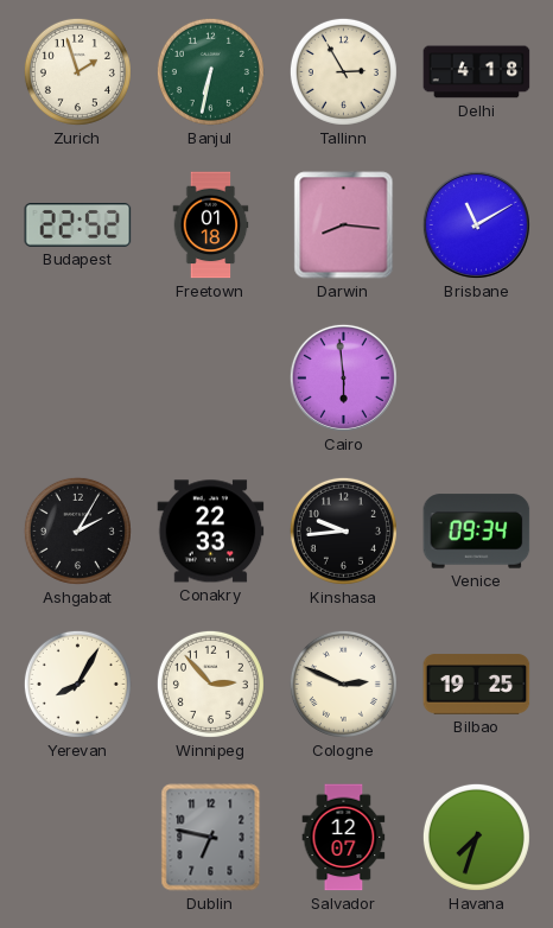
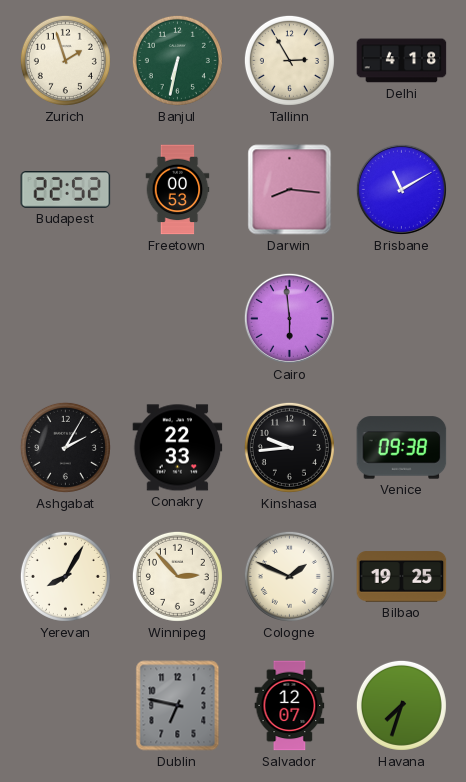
Freetown: 01:18 -> 00:53 (178, 190)
Venice: 09:34 -> 09:38 (402, 448)
Cologne: 2:49 -> 1:49 (289, 576)
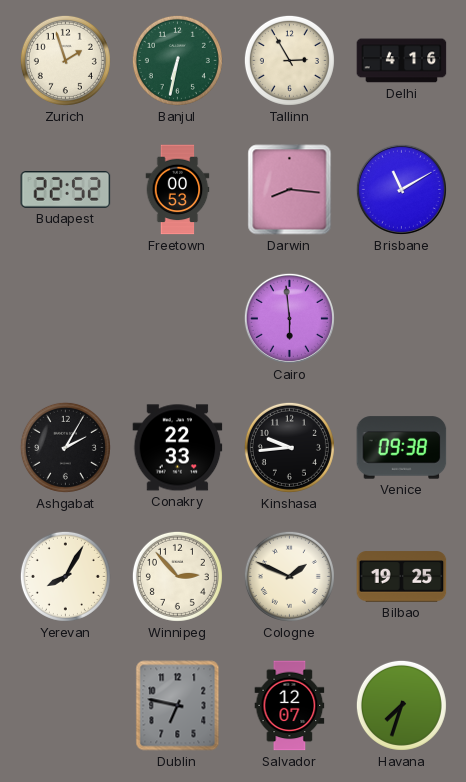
Delhi: 4:18 -> 4:16 (402, 61)
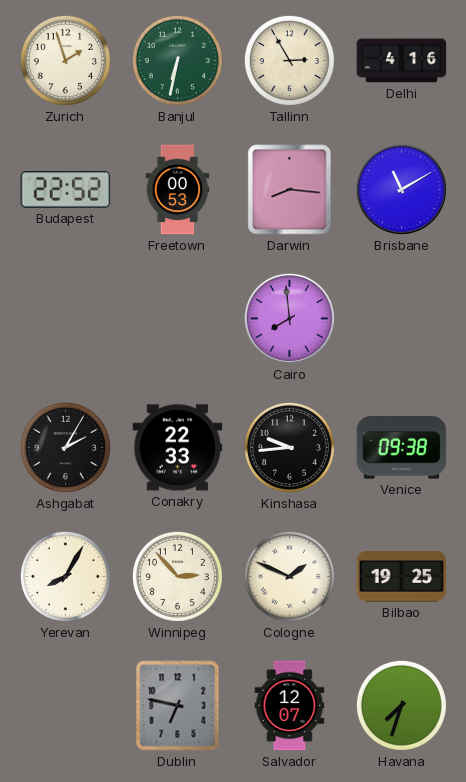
Cairo: 5:59 -> 7:59 (289, 318)
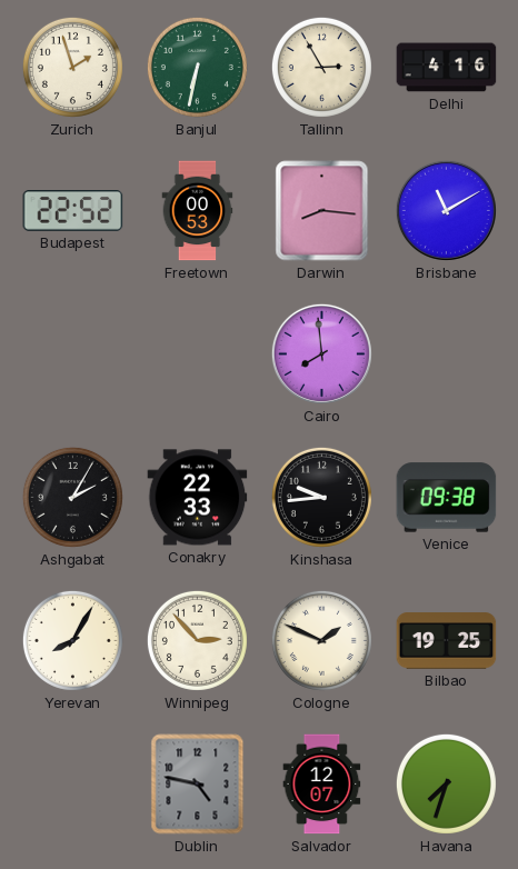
Dublin: 6:47 -> 4:47 (198, 785)
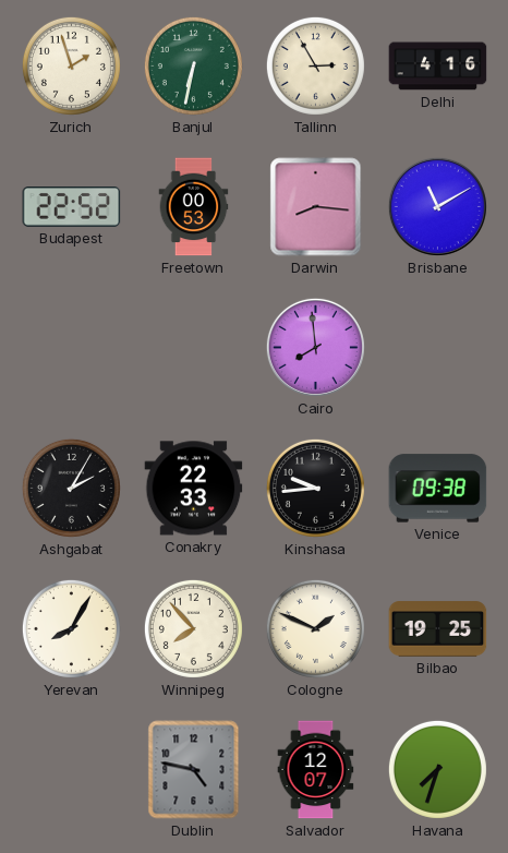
Winnipeg: 2:53 -> 7:53 (193, 628)
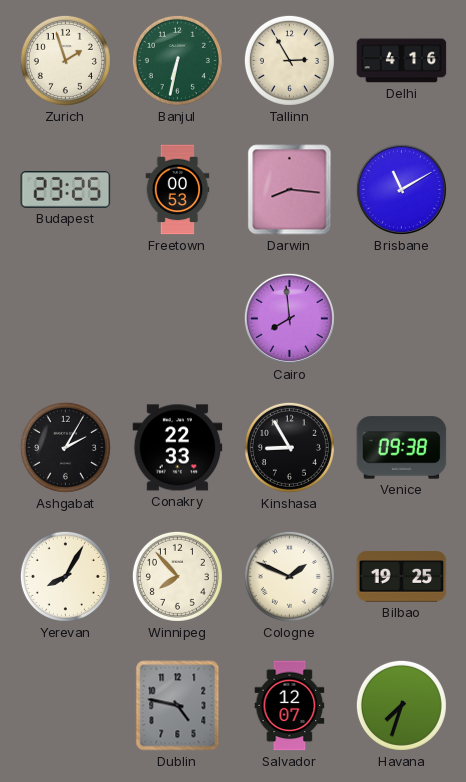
Budapest: 22:52 -> 23:25 (66, 190)
Kinshasa: 9:44 -> 8:55 (289, 447)
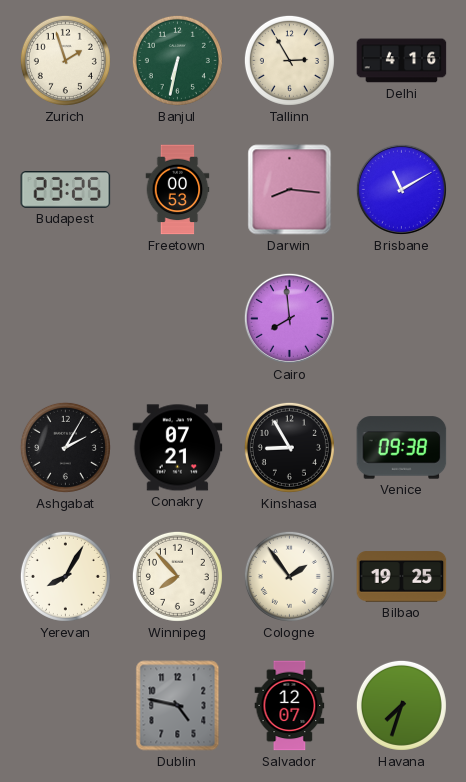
Conakry: 22:33 -> 07:21 (178, 448)
Cologne: 1:49 -> 1:54 (289, 576)
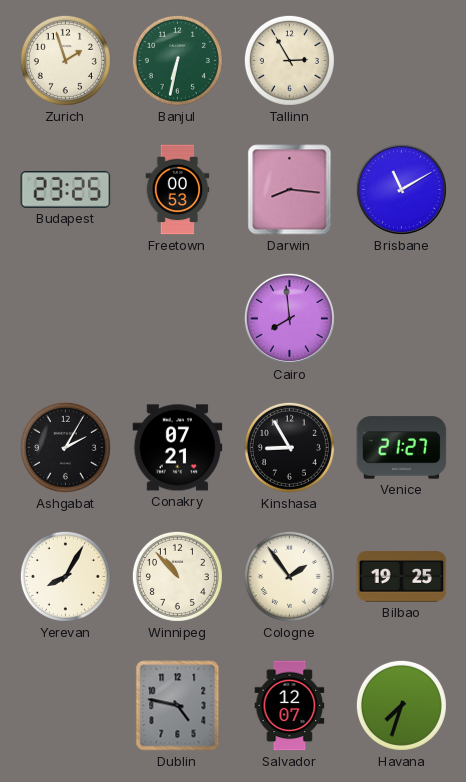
Delhi: 4:16 -> none (402, 61)
Venice: 09:38 -> 21:27 (402, 448)
Winnipeg: 7:53 -> 10:53 (177, 576)
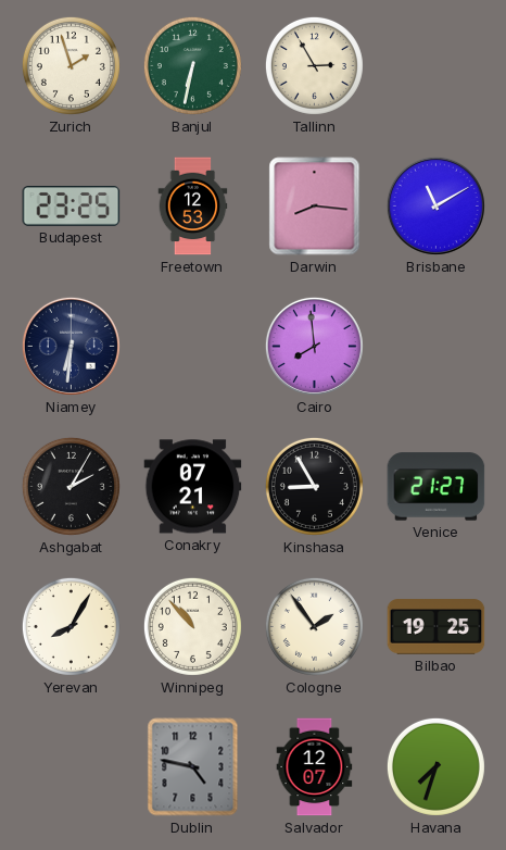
Freetown: 00:53 -> 12:53 (193, 207)
Niamey: none -> 6:31 (71, 346)
